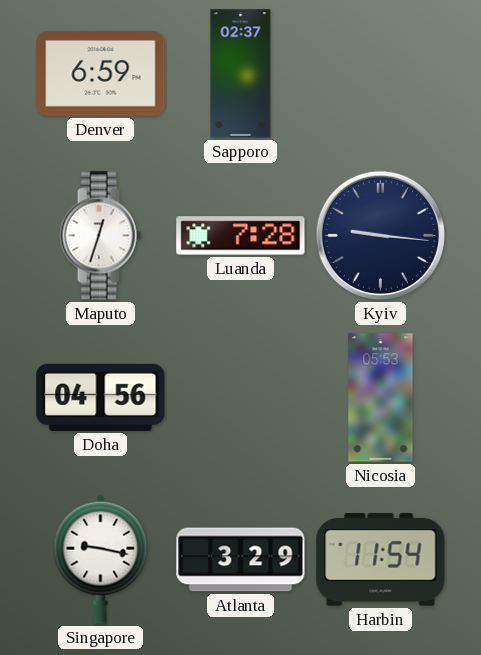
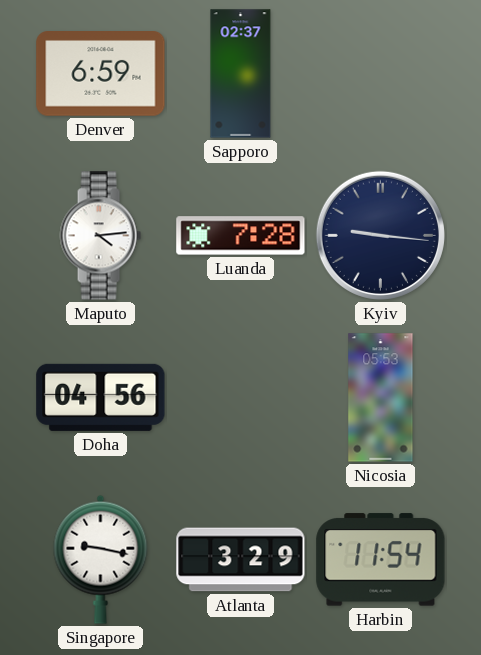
Maputo: 12:33 -> 4:14 (100, 236)
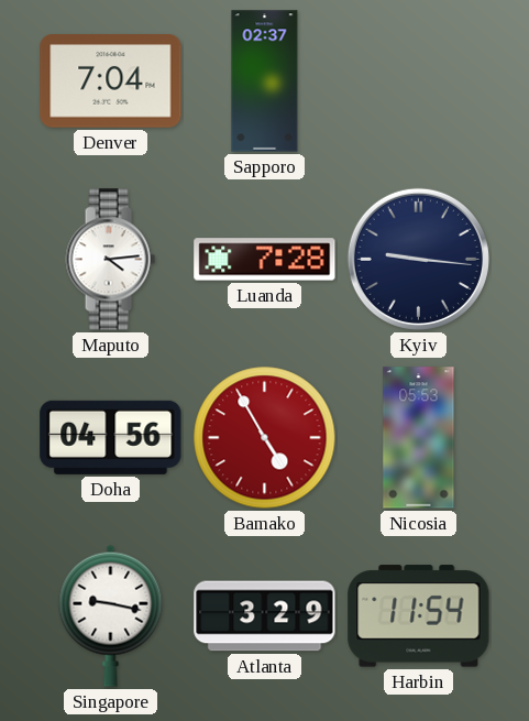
Denver: 6:59 -> 7:04 (111, 81)
Bamako: none -> 4:55 (265, 438)
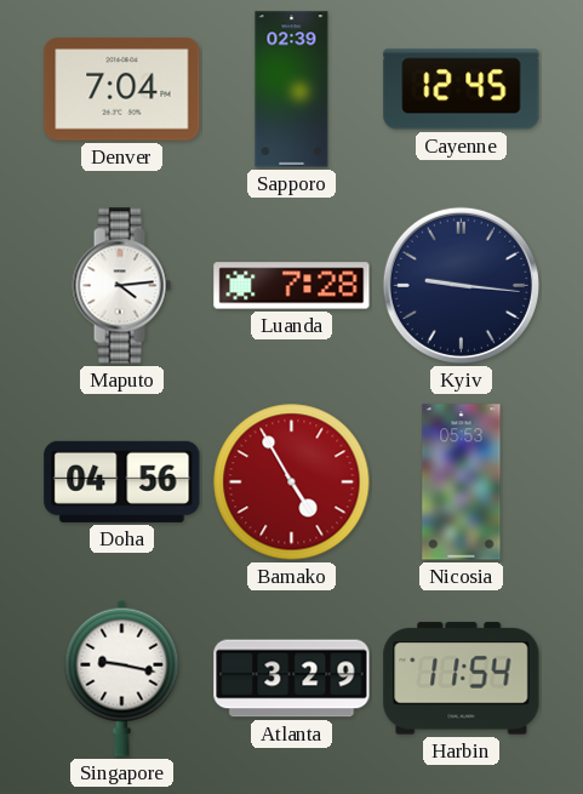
Sapporo: 02:37 -> 02:39 (292, 90)
Cayenne: none -> 12:45 (462, 90)
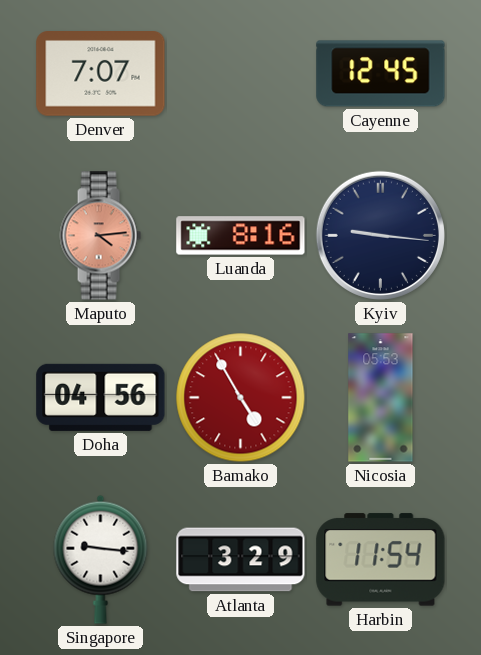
Denver: 7:04 -> 7:07 (101, 74)
Sapporo: 02:39 -> none (292, 90)
Maputo dial: white -> salmon (100, 236)
Luanda: 7:28 -> 8:16 (241, 236)
Singapore: 9:17 -> 9:16 (101, 559)
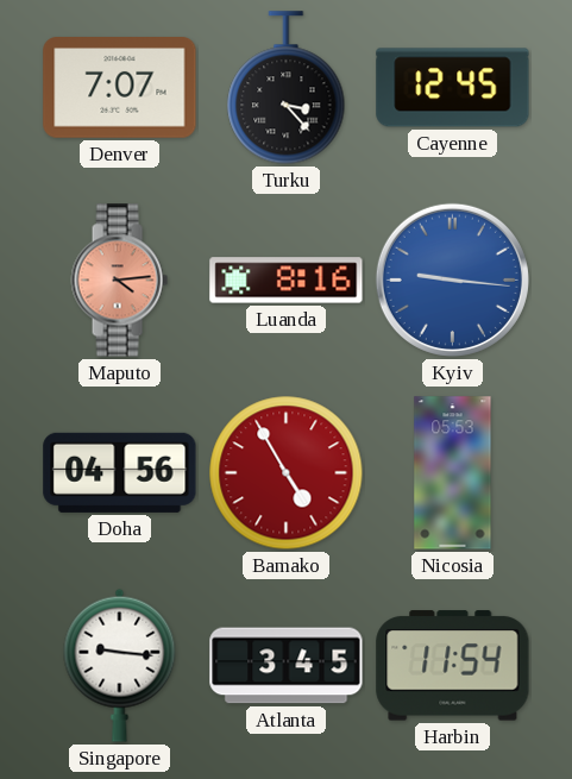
Turku: none -> 3:23 (287, 88)
Kyiv dial: navy -> blue (452, 279)
Atlanta: 3:29 -> 3:45 (287, 666)
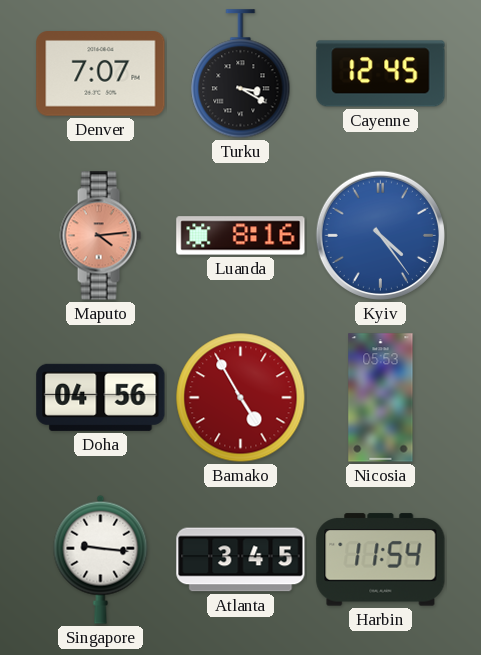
Turku: 3:23 -> 3:20 (241, 74)
Kyiv: 9:16 -> 4:24 (380, 235)
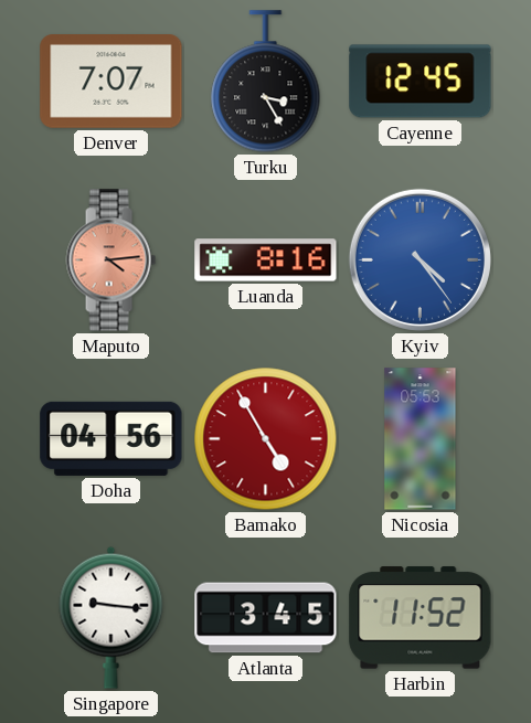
Turku: 3:20 -> 3:25 (266, 82)
Harbin: 11:54 -> 11:52 (421, 618)
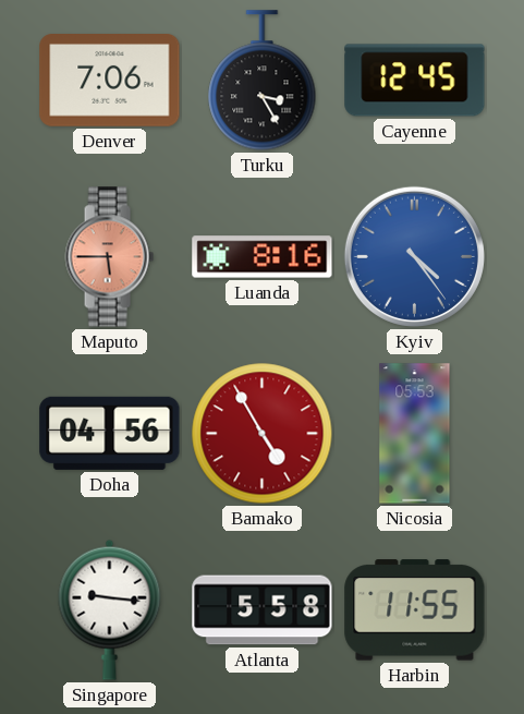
Denver: 7:07 -> 7:06 (110, 81)
Maputo: 4:14 -> 5:45 (109, 257)
Atlanta: 3:45 -> 5:58 (263, 610)
Harbin: 11:52 -> 11:55 (415, 610)
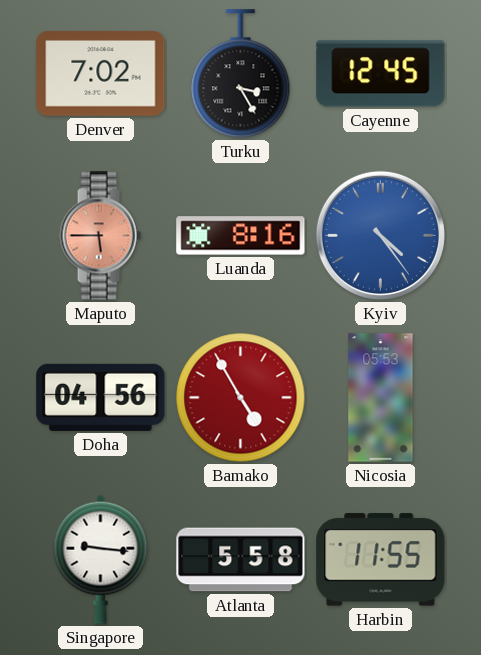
Denver: 7:06 -> 7:02 (101, 74)
